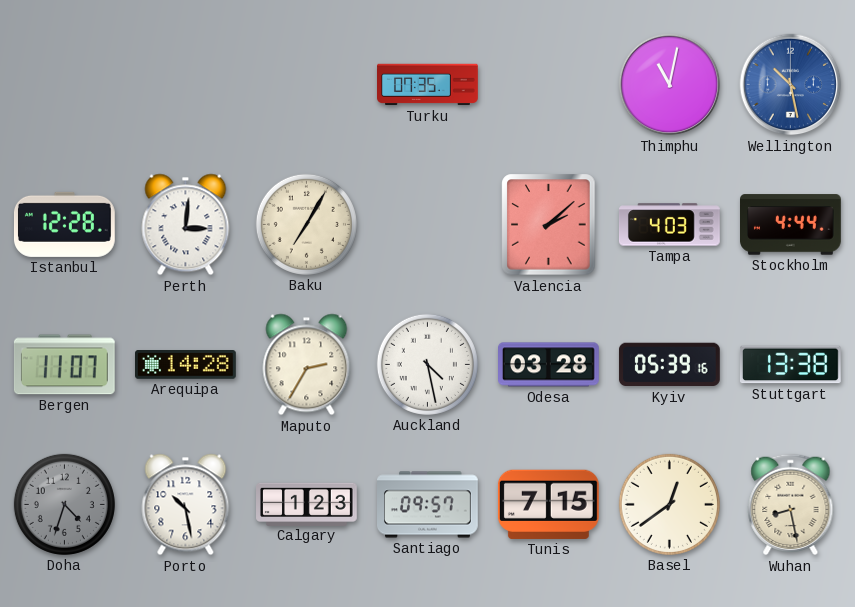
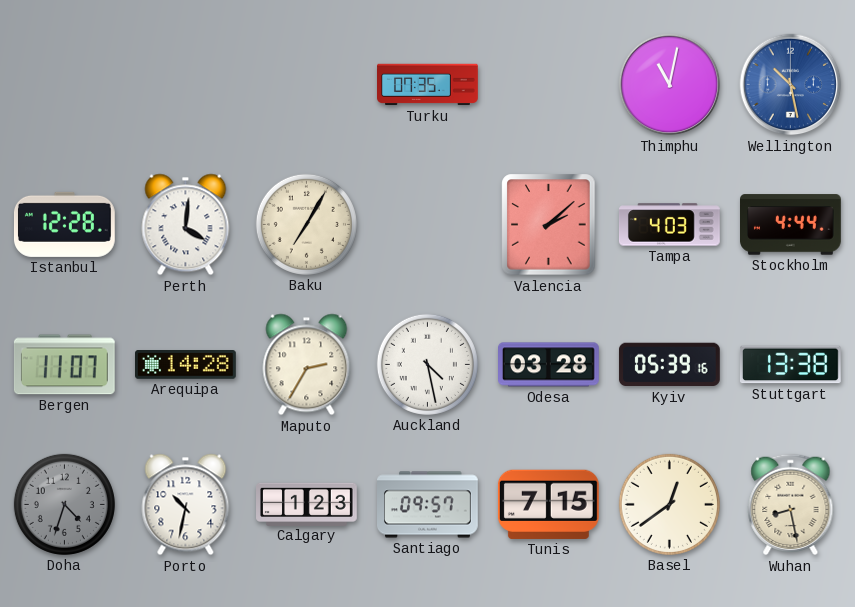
Perth: 3:01 -> 4:01 (186, 225)
Porto: 10:28 -> 10:32 (186, 505)
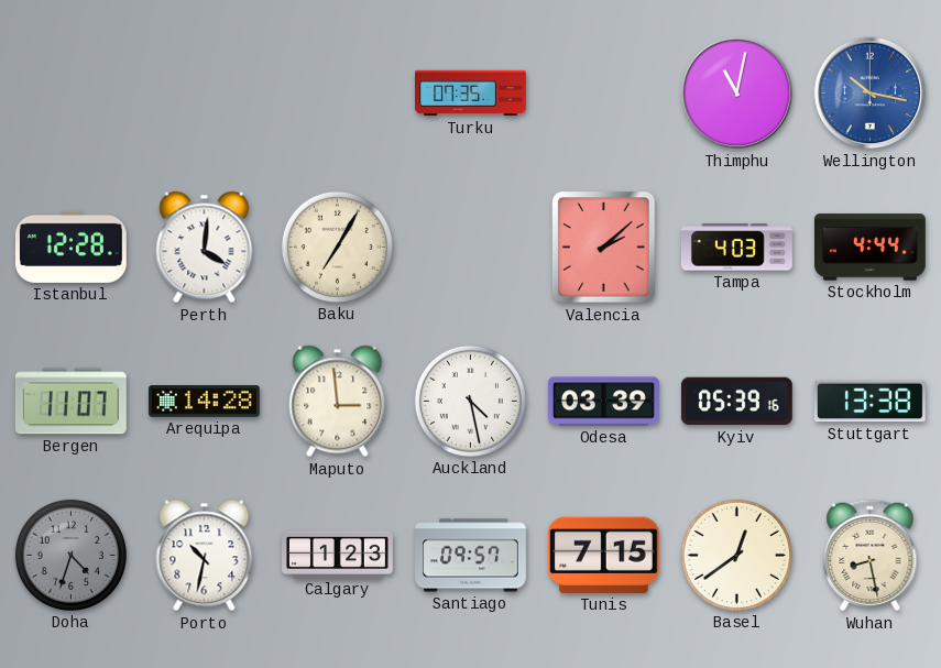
Wellington: 10:28 -> 10:17 (871, 94)
Maputo: 2:35 -> 2:59 (338, 402)
Odesa: 03:28 -> 03:39 (604, 402)
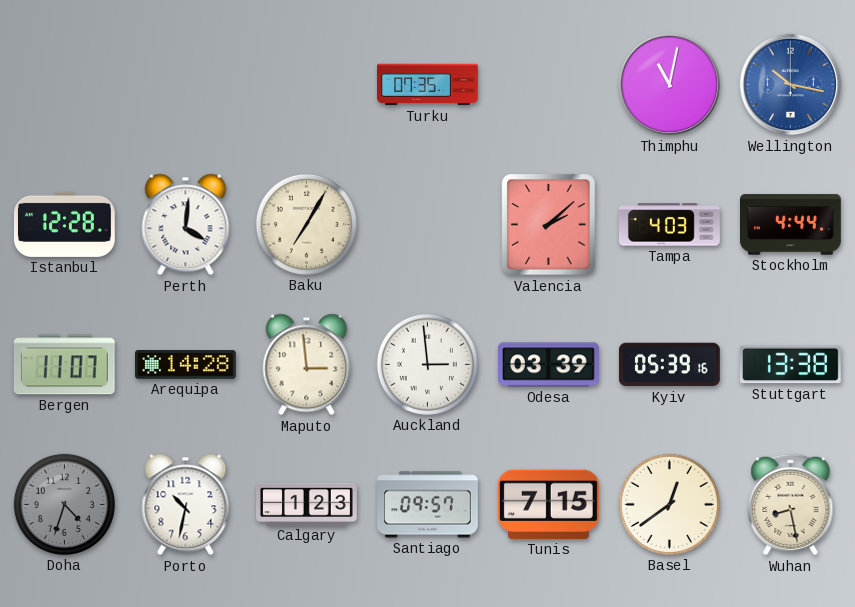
Auckland: 4:28 -> 2:59 (427, 364)
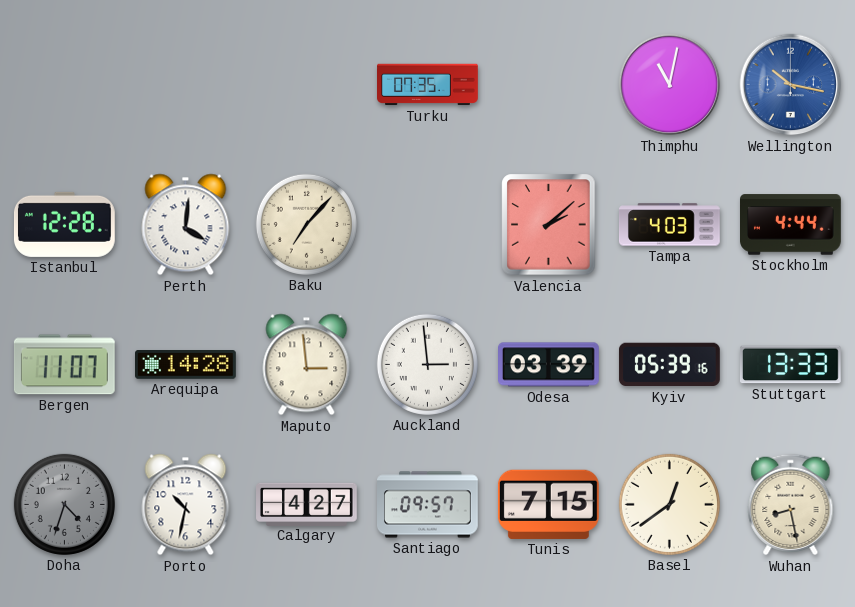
Baku: 7:05 -> 7:07 (306, 224)
Stuttgart: 13:38 -> 13:33 (790, 365)
Calgary: 1:23 -> 4:27 (307, 504)
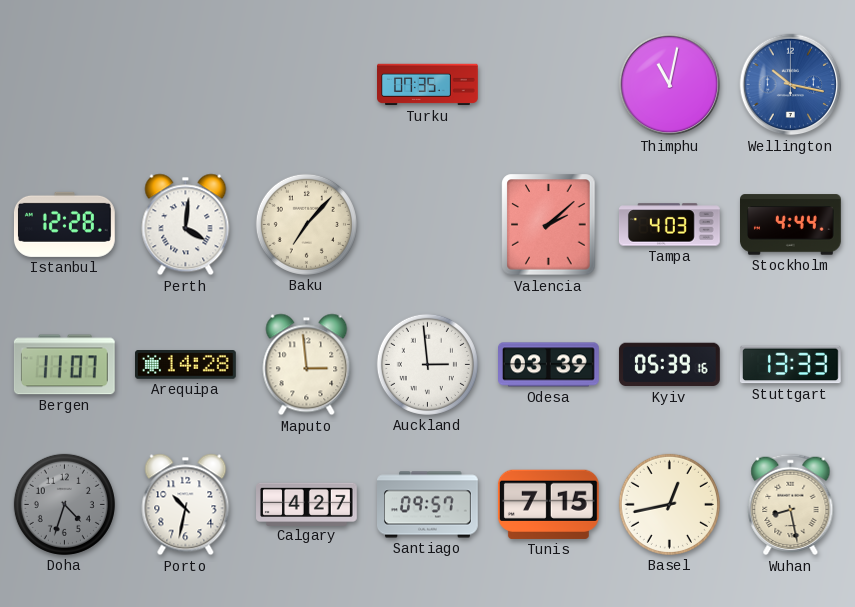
Basel: 12:39 -> 12:43 (669, 504)
